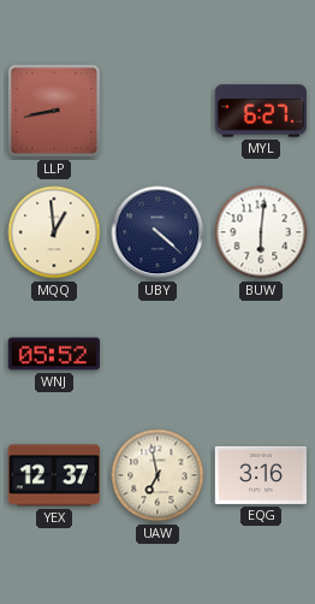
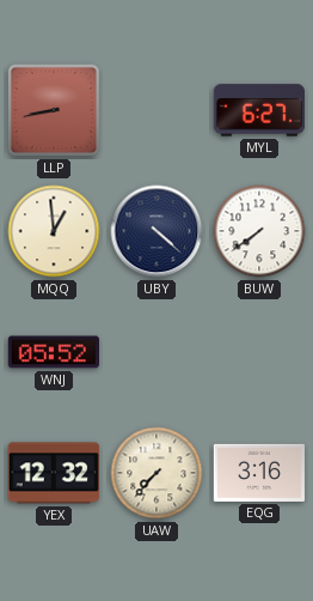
BUW: 6:01 -> 7:39 (259, 231)
YEX: 12:37 -> 12:32 (53, 473)
UAW: 6:58 -> 7:37 (156, 473)
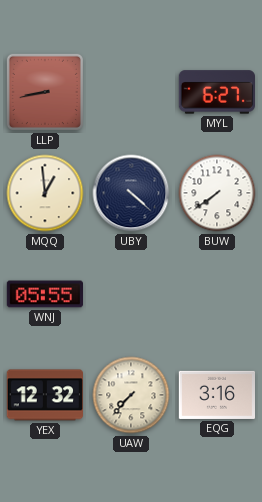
WNJ: 05:52 -> 05:55 (44, 294)
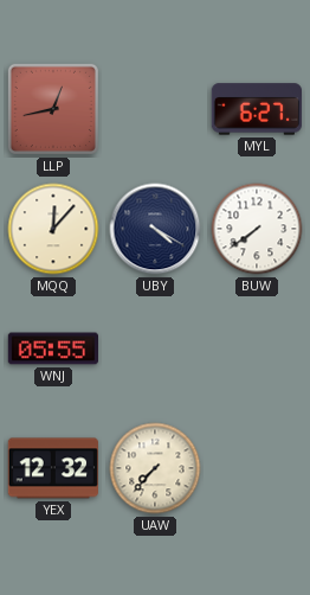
LLP: 8:43 -> 12:43 (53, 109)
MQQ: 12:59 -> 12:07 (53, 229)
UBY: 4:22 -> 4:20 (155, 229)
EQG: 3:16 -> none (216, 395)
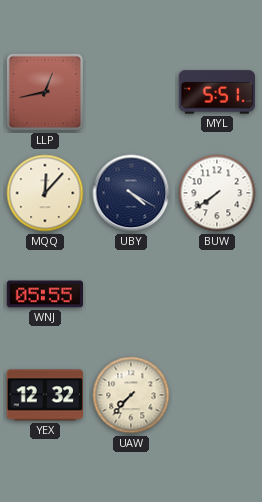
MYL: 6:27 -> 5:51 (216, 92)
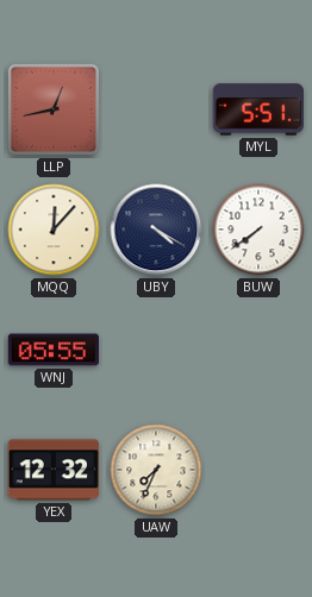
UAW: 7:37 -> 7:34 (156, 470)
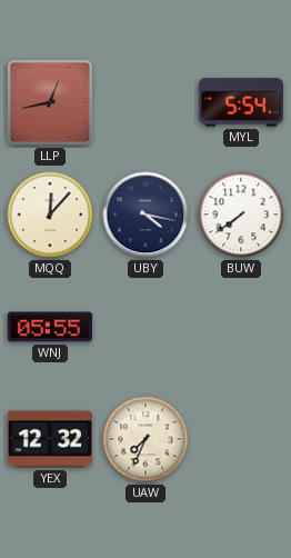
MYL: 5:51 -> 5:54 (240, 102)
UBY: 4:20 -> 4:17 (145, 215)
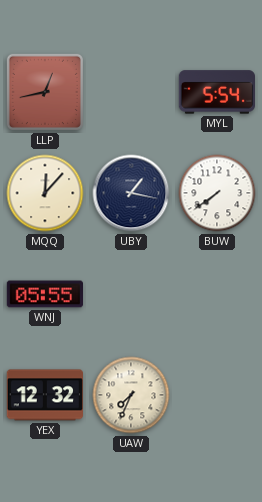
UBY: 4:17 -> 1:17 (131, 193)
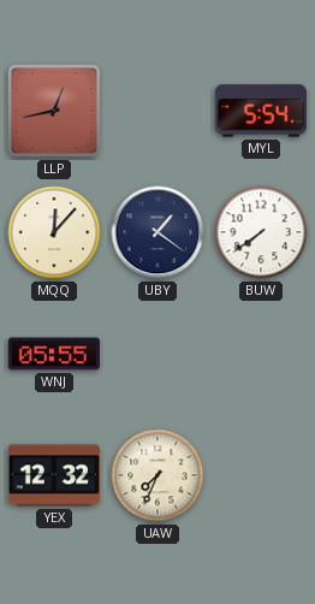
UBY: 1:17 -> 1:21 (157, 232)
